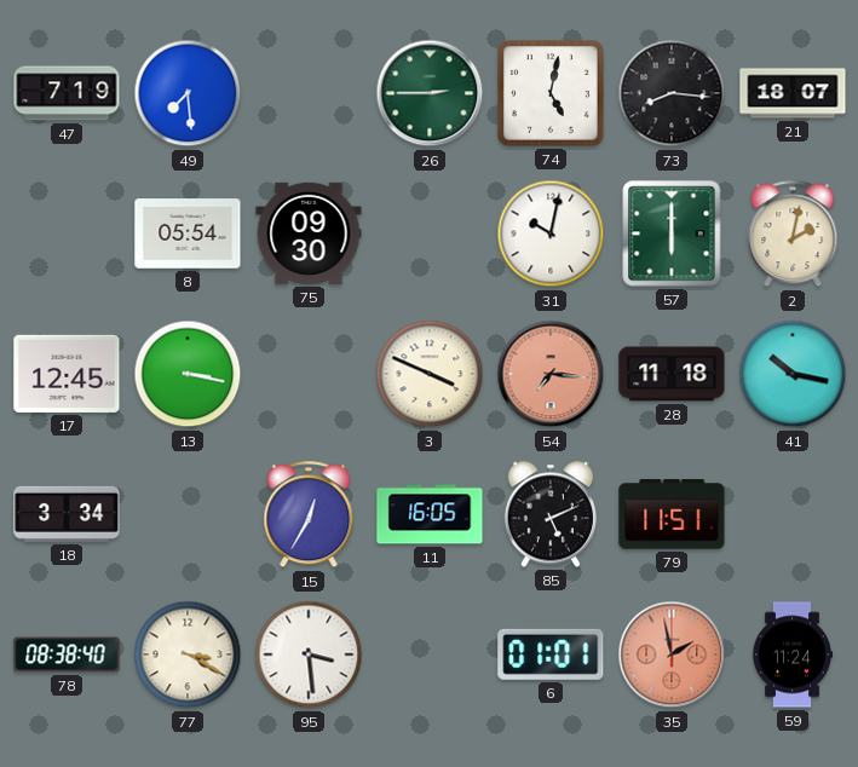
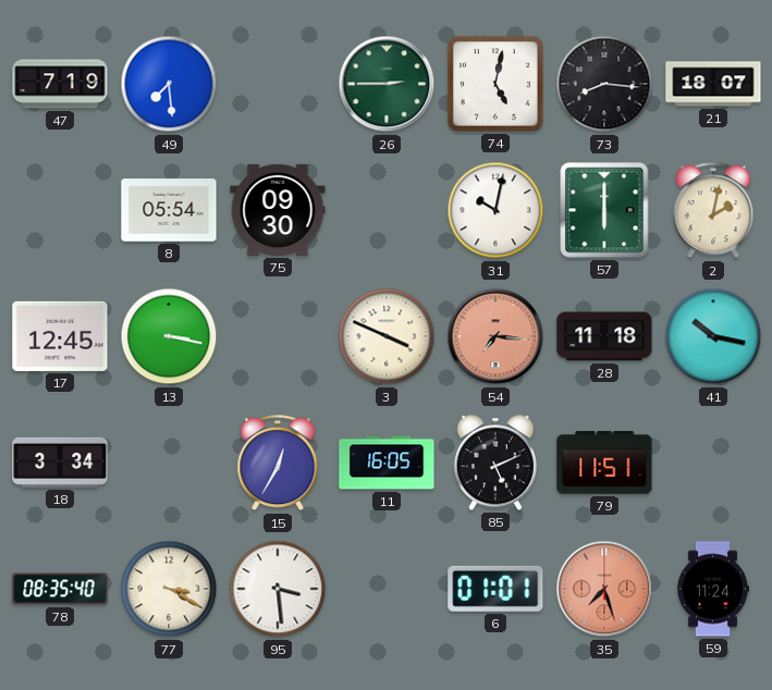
78: 08:38 -> 08:35 (60, 589)
35: 1:58 -> 7:27 (604, 589)
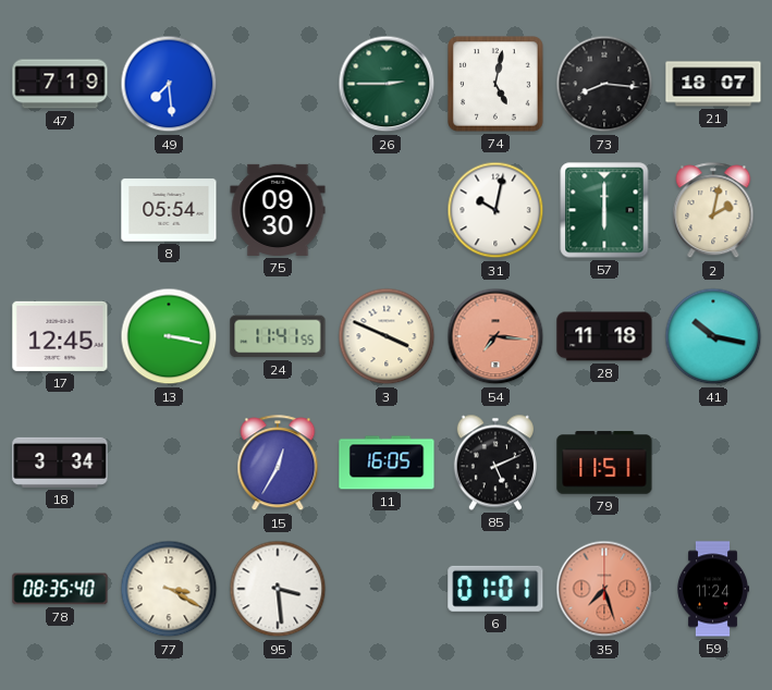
24: none -> 11:41 (278, 336)
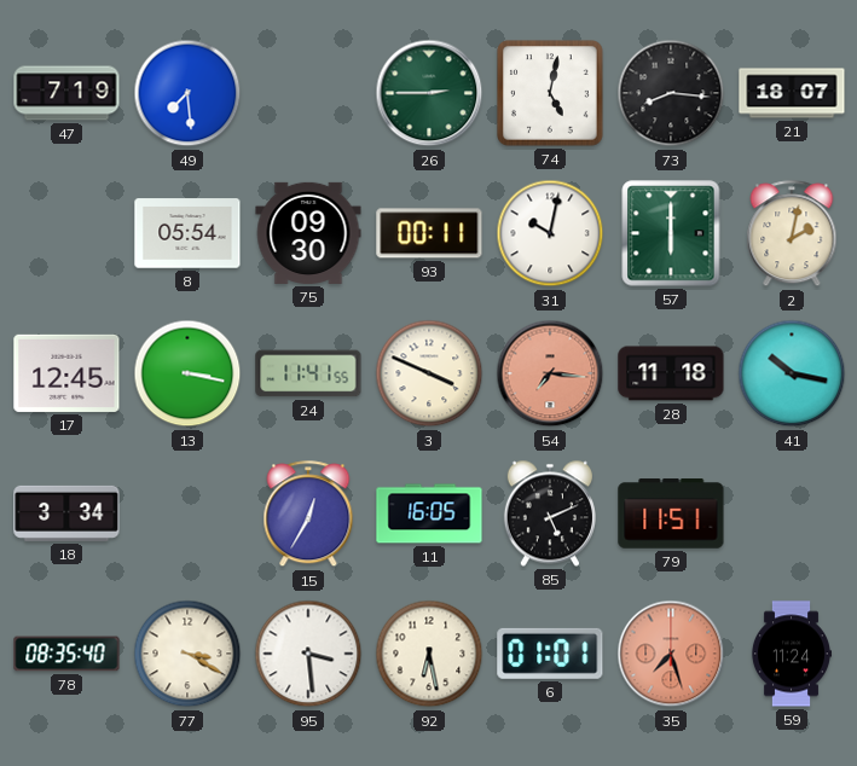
93: none -> 00:11 (429, 233)
92: none -> 6:28 (429, 654)
